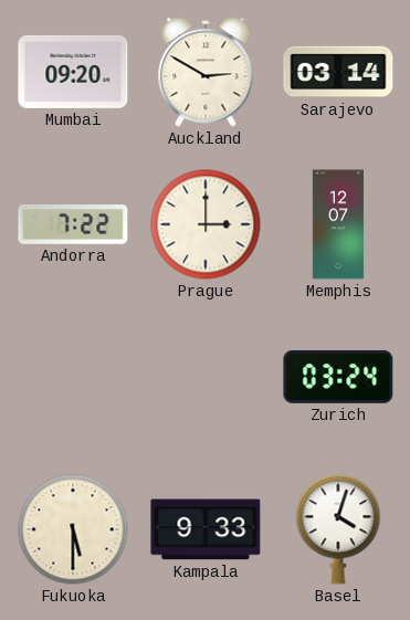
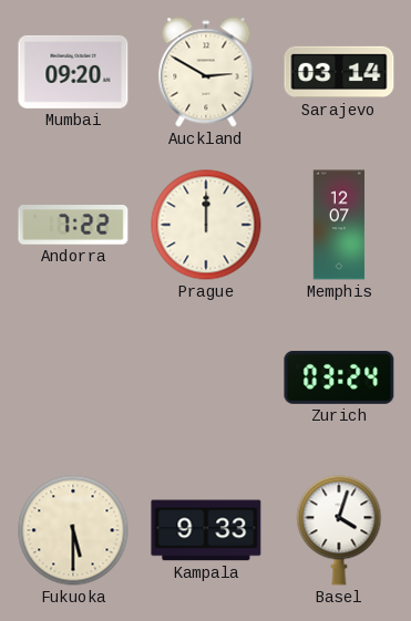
Prague: 3:00 -> 12:00 (206, 225)
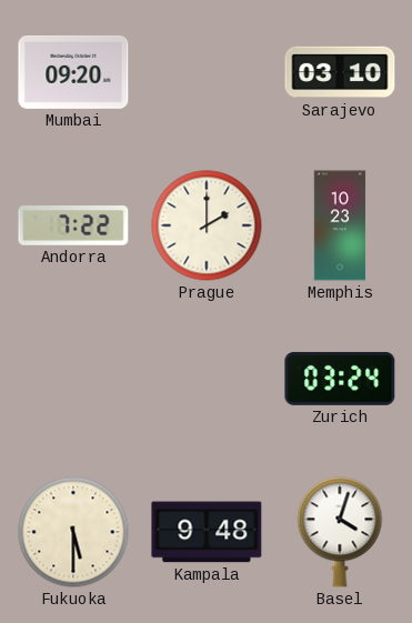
Auckland: 2:50 -> none (206, 72)
Sarajevo: 03:14 -> 03:10 (340, 72)
Prague: 12:00 -> 2:00 (207, 225)
Memphis: 12:07 -> 10:23 (340, 225)
Kampala: 9:33 -> 9:48 (207, 532)
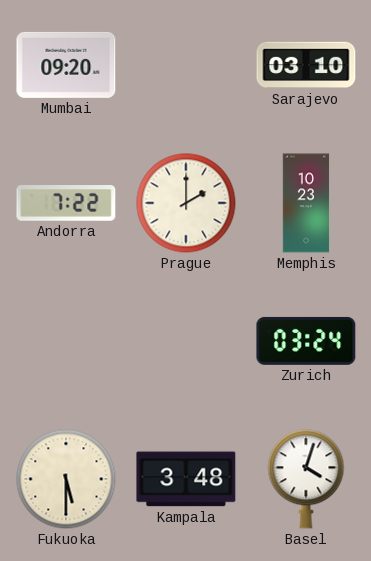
Kampala: 9:48 -> 3:48 (186, 479)
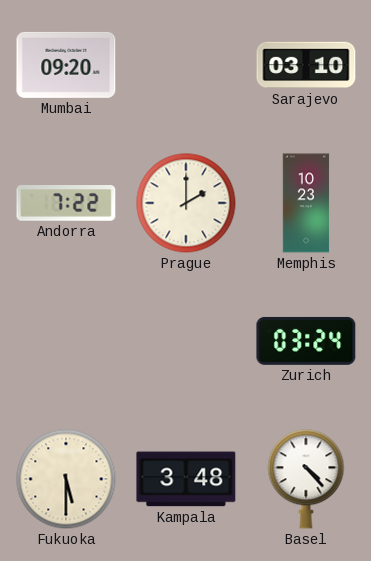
Basel: 4:03 -> 4:23 (306, 479)
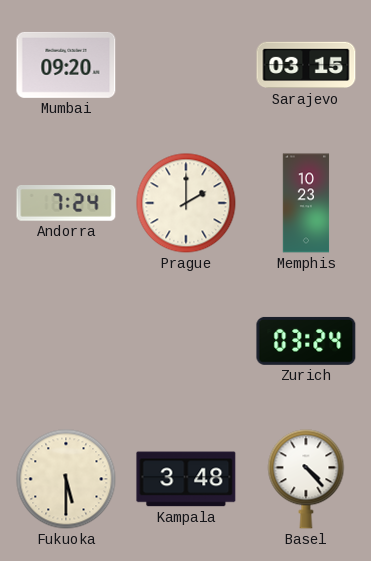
Sarajevo: 03:10 -> 03:15 (306, 65)
Andorra: 7:22 -> 7:24 (66, 204)
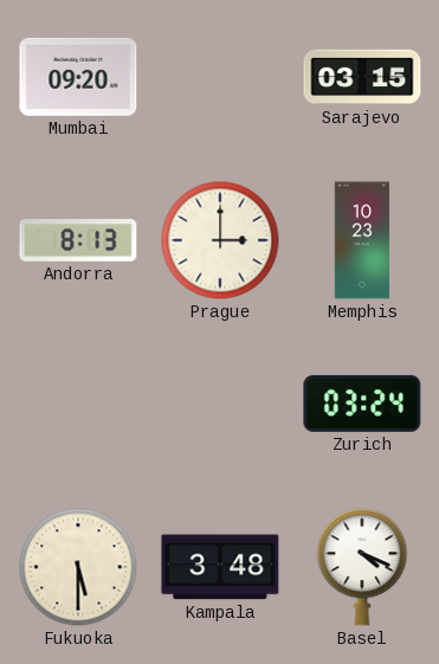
Andorra: 7:24 -> 8:13 (78, 241)
Prague: 2:00 -> 3:00 (220, 240)
Basel: 4:23 -> 4:19 (362, 567)
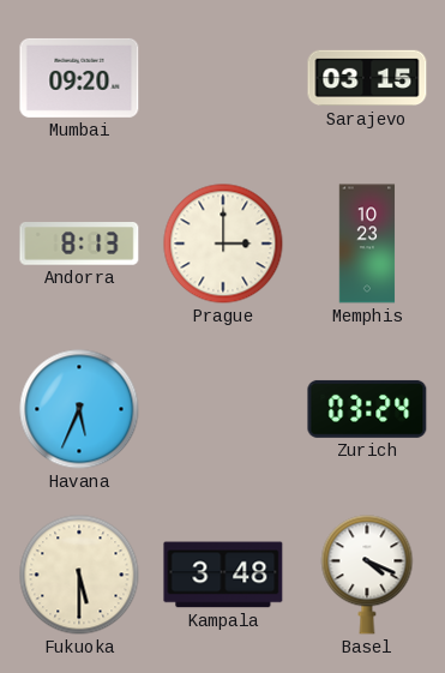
Havana: none -> 5:34 (79, 409)
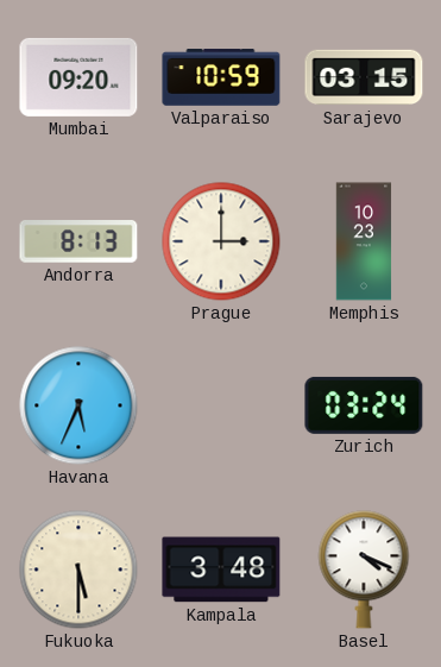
Valparaiso: none -> 10:59 (221, 77)
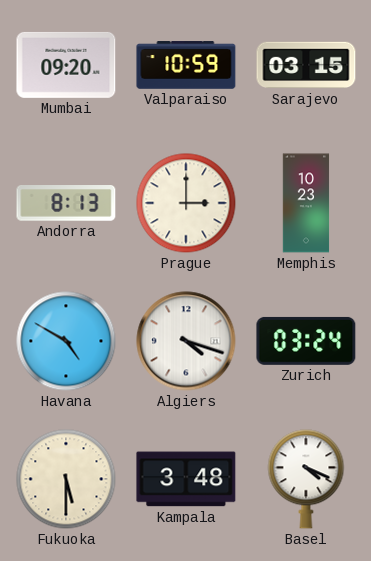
Havana: 5:34 -> 4:50 (66, 341)
Algiers: none -> 4:18 (186, 341)
